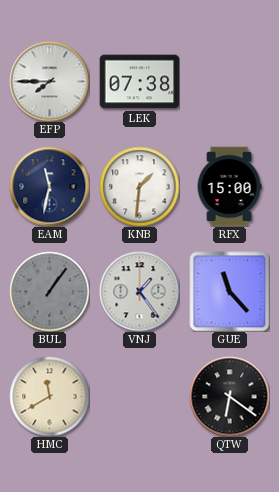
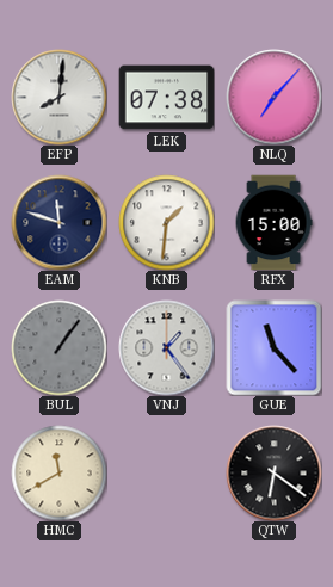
EFP: 7:45 -> 8:01 (58, 97)
NLQ: none -> 7:07 (273, 97)
EAM: 11:32 -> 11:48 (58, 222)
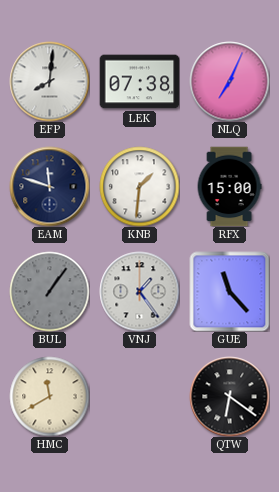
NLQ: 7:07 -> 7:04 (229, 81)
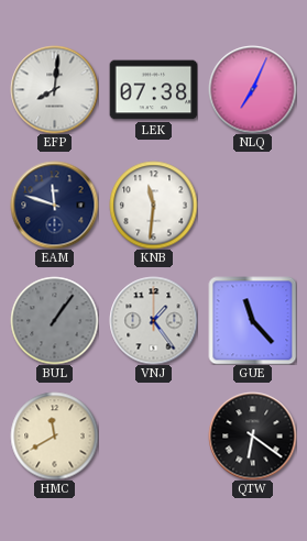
KNB: 1:31 -> 11:31 (153, 205)
RFX: 15:00 -> none (229, 186)
